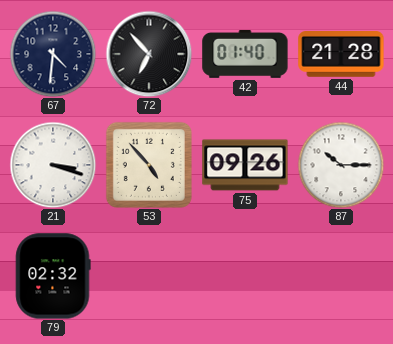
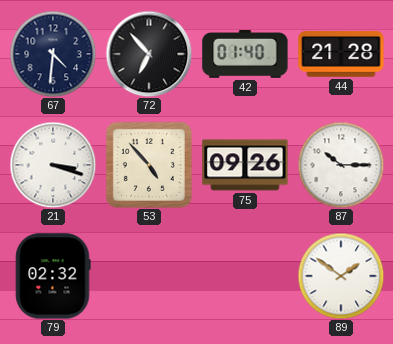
89: none -> 1:51 (341, 276)
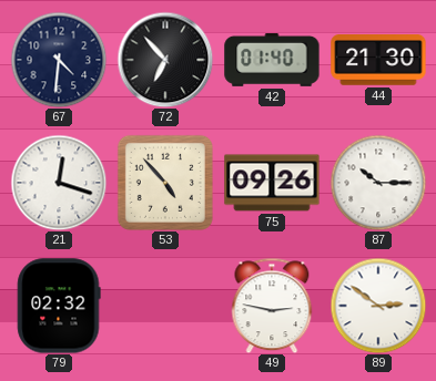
44: 21:28 -> 21:30 (378, 61)
21: 3:18 -> 12:18 (59, 183)
49: none -> 2:47 (272, 306)
89: 1:51 -> 2:51 (378, 306)
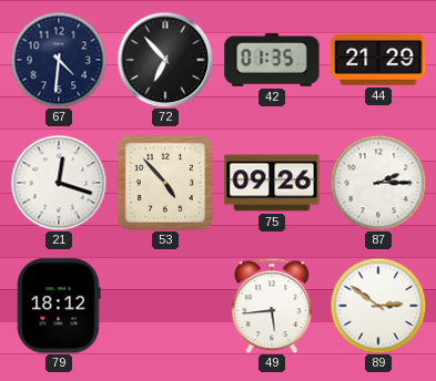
42: 01:40 -> 01:35 (272, 60)
44: 21:30 -> 21:29 (378, 61)
87: 10:15 -> 2:15 (378, 183)
79: 02:32 -> 18:12 (59, 306)
49: 2:47 -> 5:44 (272, 306)
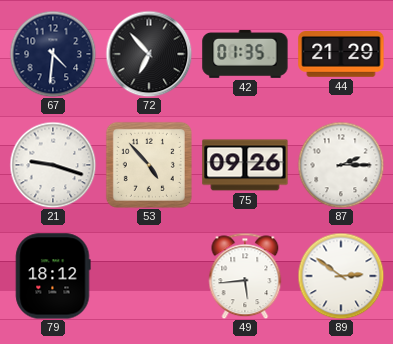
21: 12:18 -> 9:18 (53, 165)
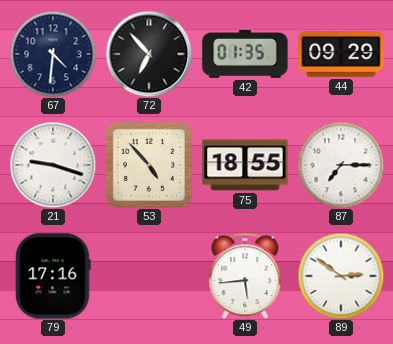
44: 21:29 -> 09:29 (341, 55)
75: 09:26 -> 18:55 (245, 165)
87: 2:15 -> 7:15 (341, 165)
79: 18:12 -> 17:16 (53, 276)
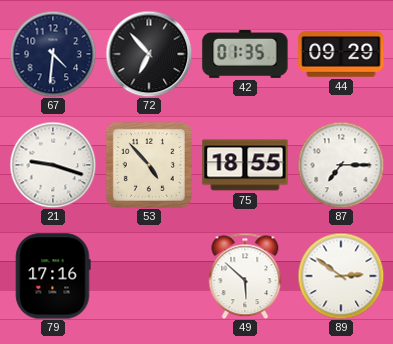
49: 5:44 -> 5:52 (245, 276)
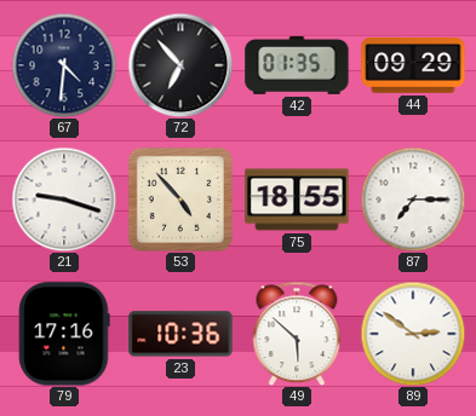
23: none -> 10:36 (180, 334)
